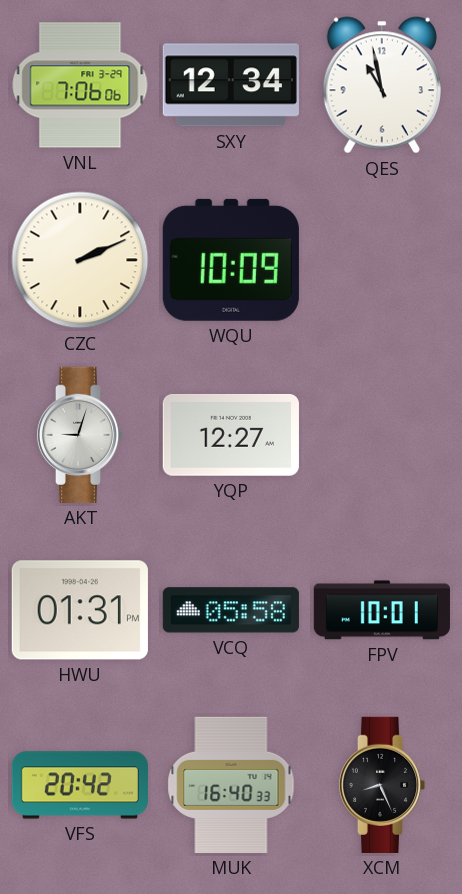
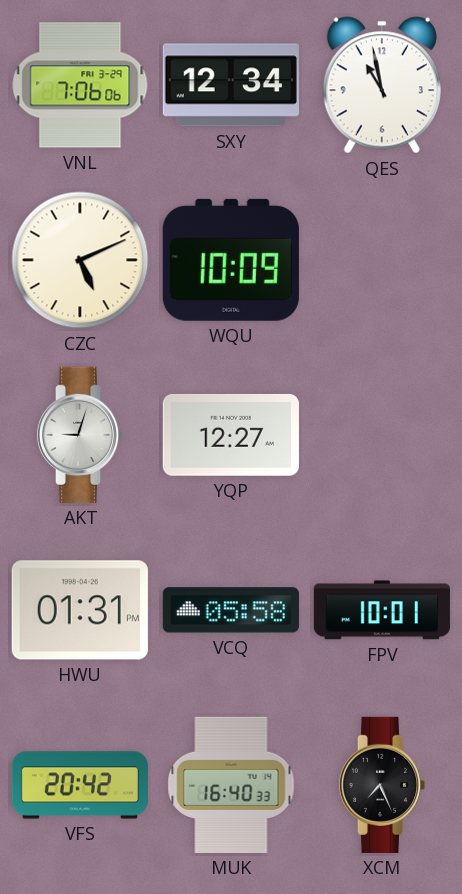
CZC: 2:11 -> 5:11 (80, 260)
XCM: 8:26 -> 7:26 (382, 785)
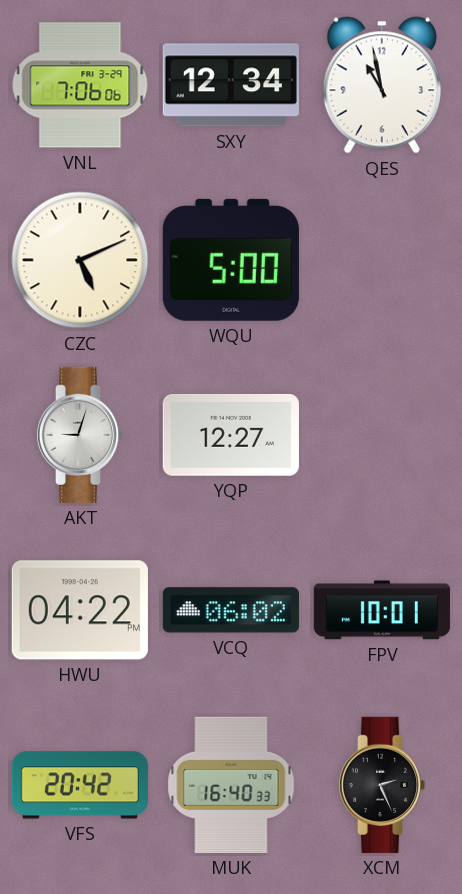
WQU: 10:09 -> 5:00 (231, 260)
HWU: 01:31 -> 04:22 (80, 610)
VCQ: 05:58 -> 06:02 (231, 610)
XCM: 7:26 -> 2:26 (382, 785)
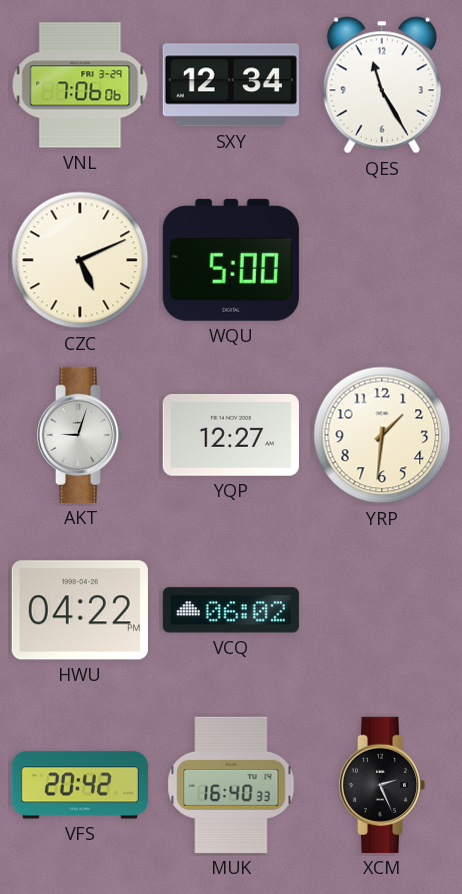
QES: 10:58 -> 11:25 (382, 85)
YRP: none -> 1:31 (382, 435)
FPV: 10:01 -> none (382, 610)
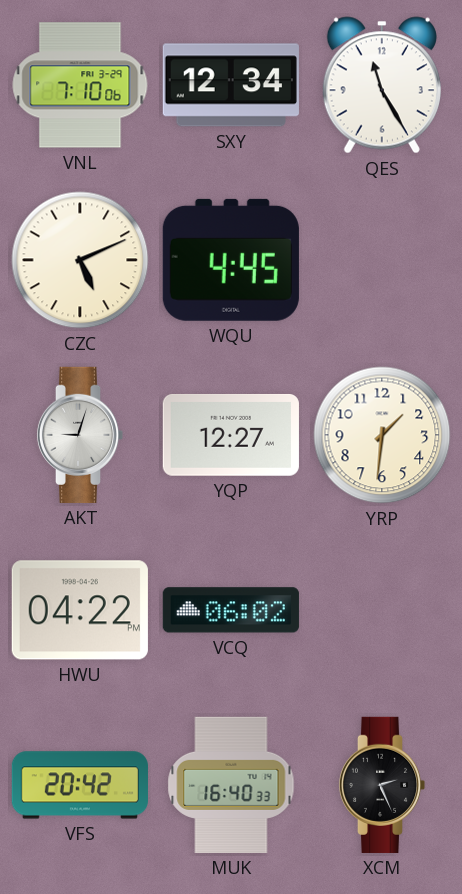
VNL: 7:06 -> 7:10 (80, 85)
WQU: 5:00 -> 4:45 (231, 260)
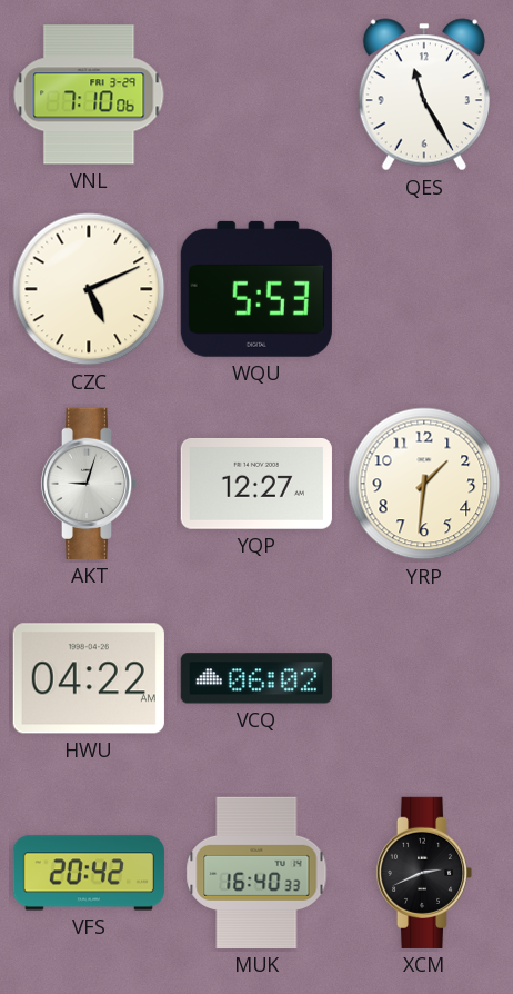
SXY: 12:34 -> none (231, 85)
WQU: 4:45 -> 5:53 (256, 289)
HWU: 04:22 PM -> 04:22 AM (89, 678)
XCM: 2:26 -> 2:41 (424, 873)
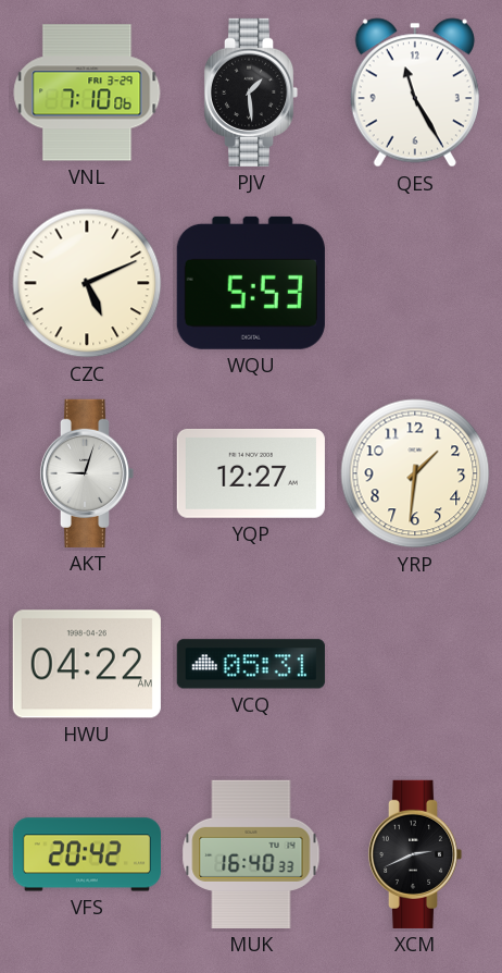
PJV: none -> 1:29 (251, 93)
VCQ: 06:02 -> 05:31 (251, 664)
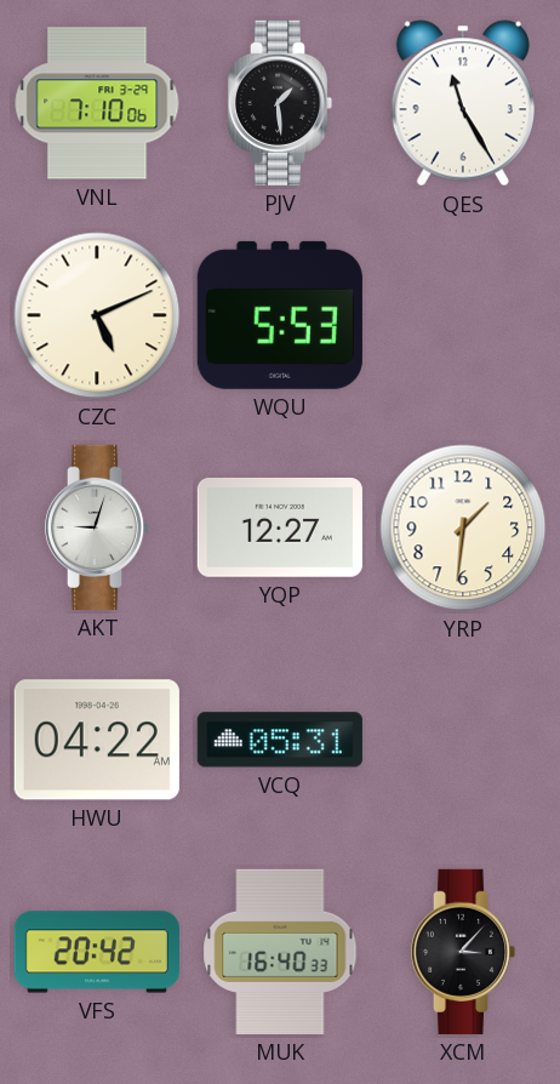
XCM: 2:41 -> 3:07 (463, 952)
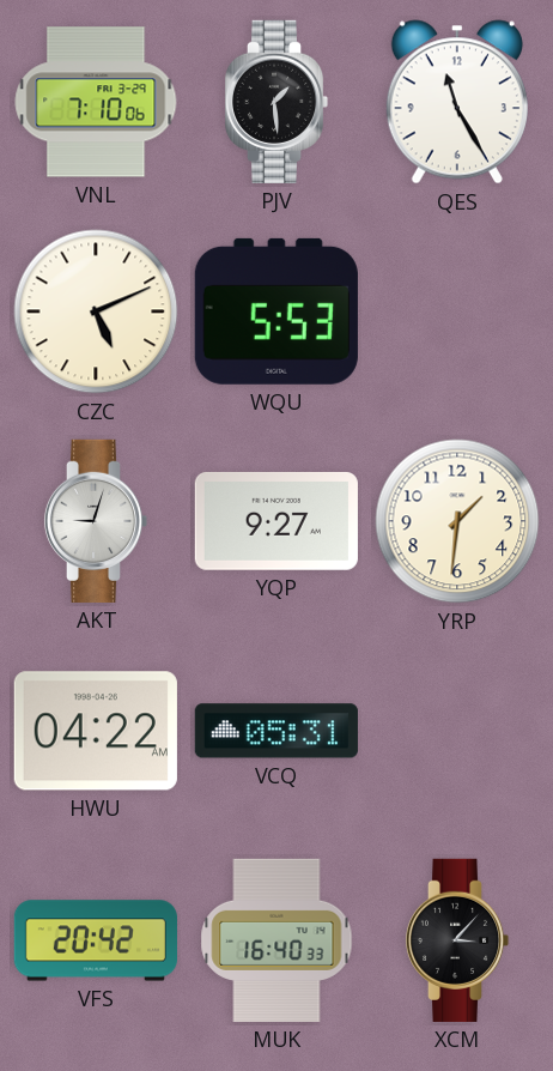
YQP: 12:27 -> 9:27 (276, 521)
